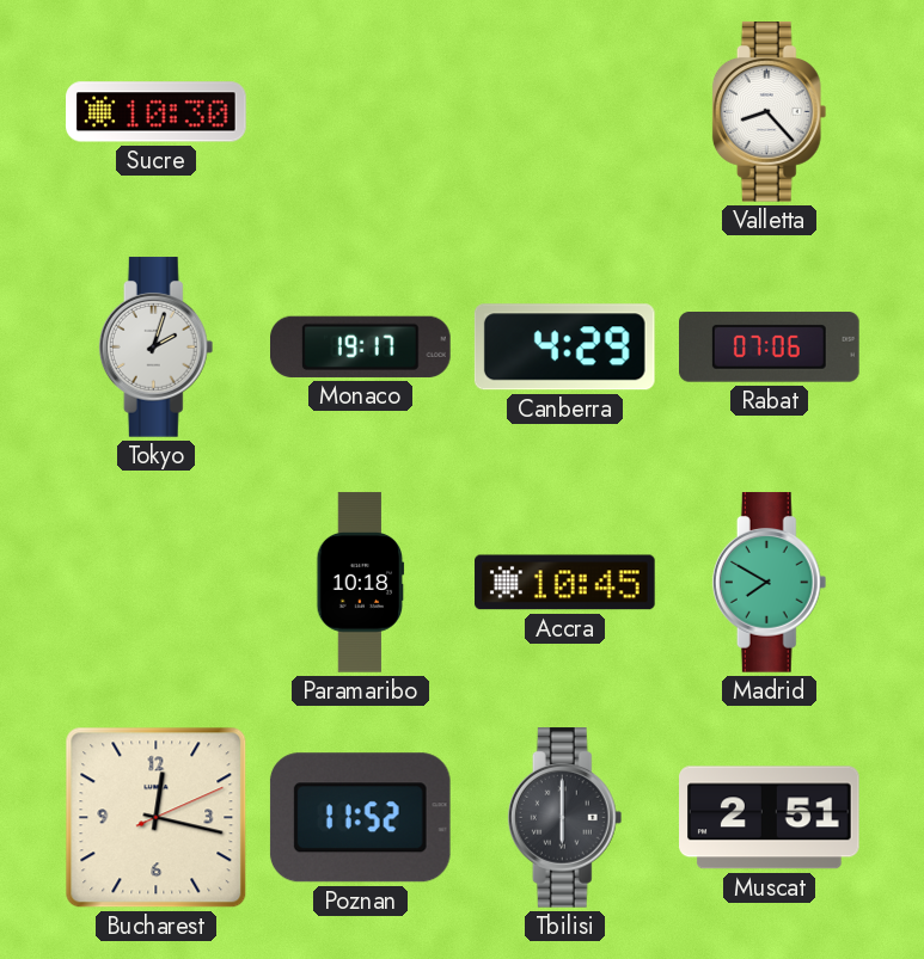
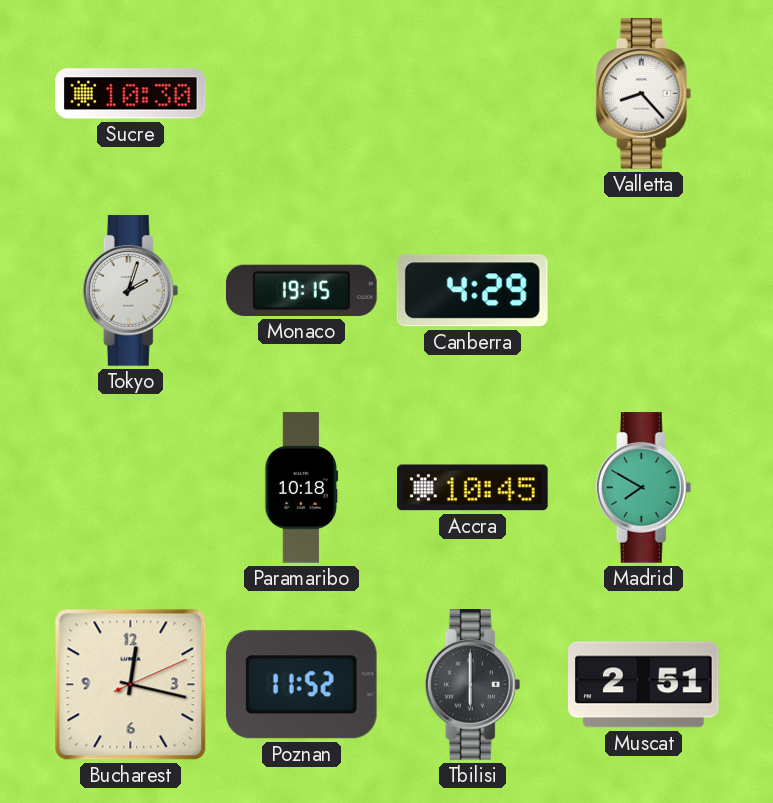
Monaco: 19:17 -> 19:15 (302, 290)
Rabat: 07:06 -> none (770, 348)
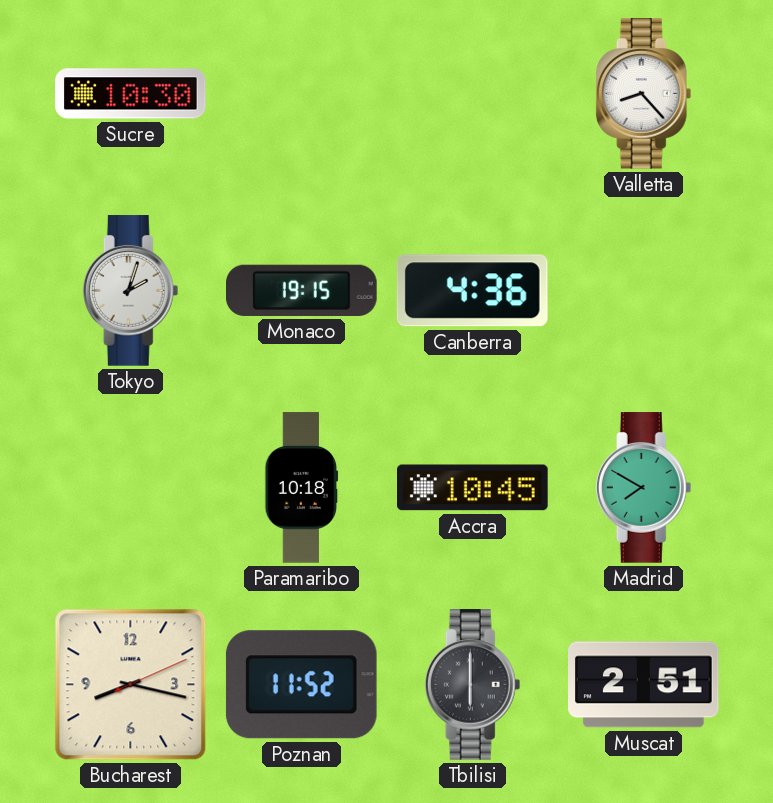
Canberra: 4:29 -> 4:36 (472, 291)
Bucharest: 12:17 -> 8:17 (131, 685)
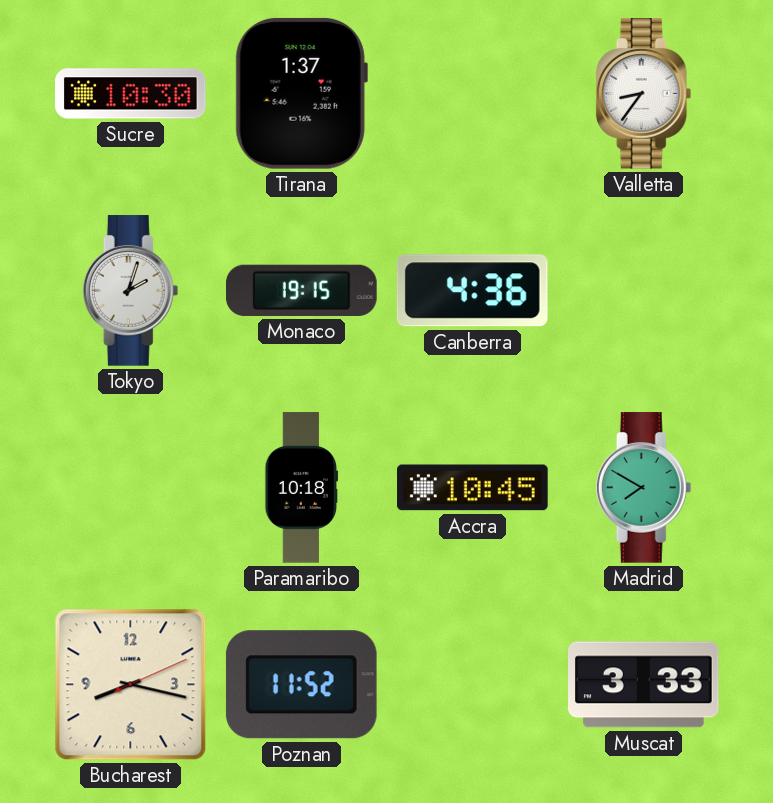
Tirana: none -> 1:37 (301, 93)
Valletta: 8:23 -> 8:36 (644, 94)
Tbilisi: 6:00 -> none (473, 685)
Muscat: 2:51 -> 3:33 (644, 685)
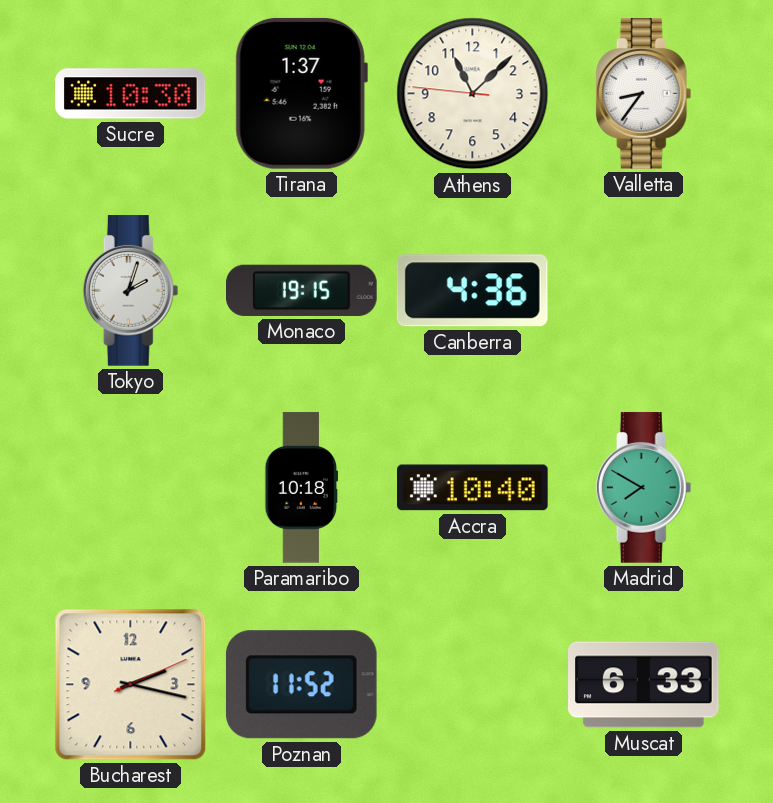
Athens: none -> 11:07 (473, 94)
Accra: 10:45 -> 10:40 (473, 488)
Bucharest: 8:17 -> 2:17 (131, 685)
Muscat: 3:33 -> 6:33 (644, 685)
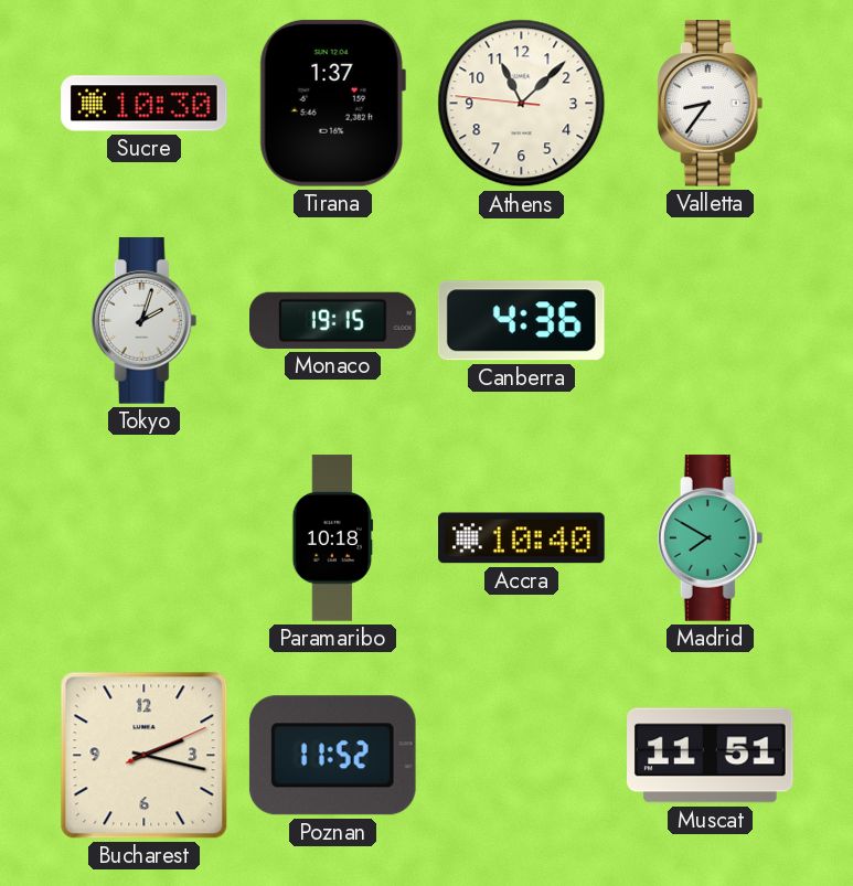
Muscat: 6:33 -> 11:51 (711, 756)
